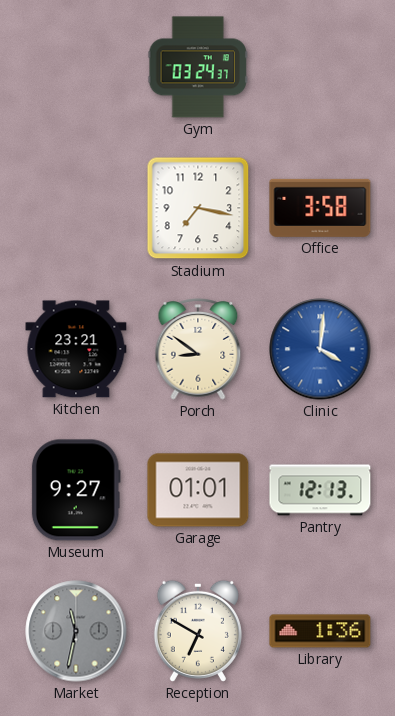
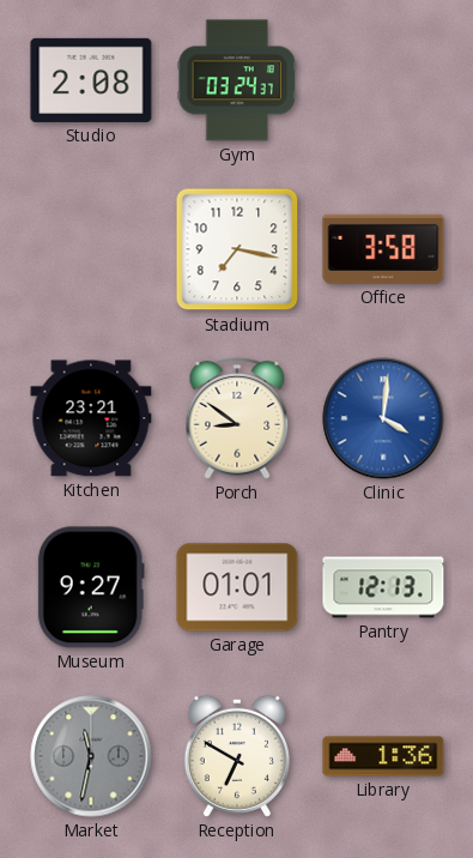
Studio: none -> 2:08 (91, 80)
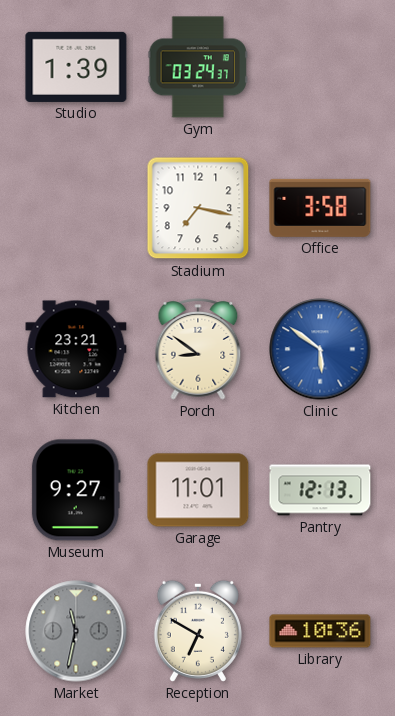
Studio: 2:08 -> 1:39 (76, 67)
Clinic: 4:01 -> 5:51 (320, 349)
Garage: 01:01 -> 11:01 (198, 490)
Library: 1:36 -> 10:36 (320, 631)
